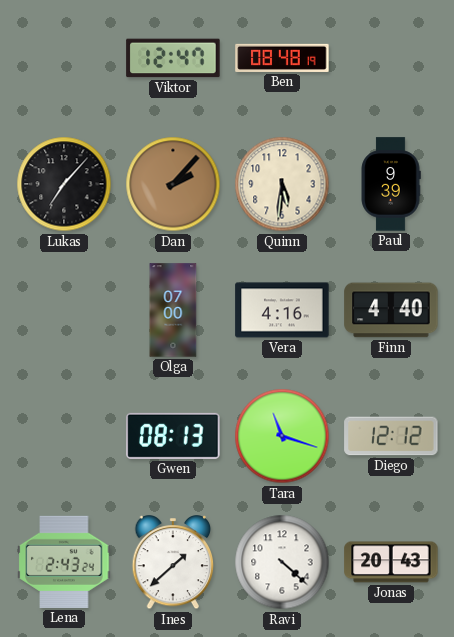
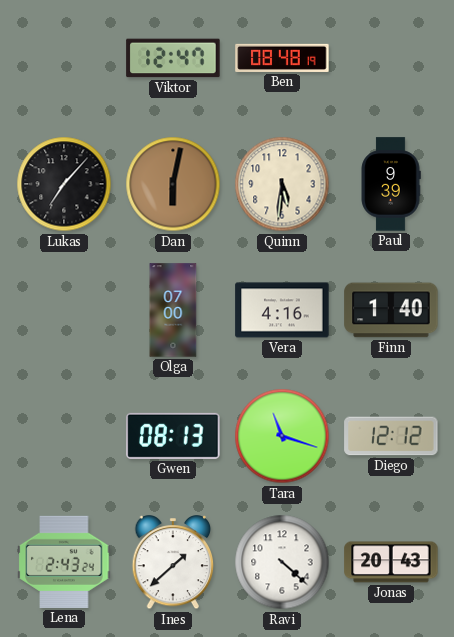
Dan: 2:07 -> 6:02 (173, 184)
Finn: 4:40 -> 1:40 (391, 310)
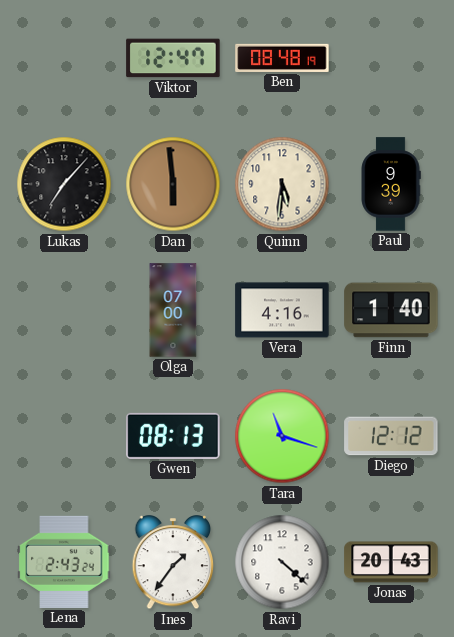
Dan: 6:02 -> 5:59 (173, 184)
Ines: 1:38 -> 1:36 (173, 563)
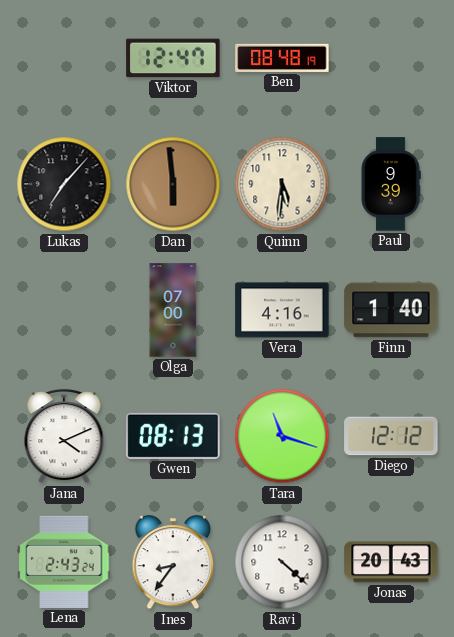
Jana: none -> 4:11 (64, 437)
Ines: 1:36 -> 8:36 (173, 563)
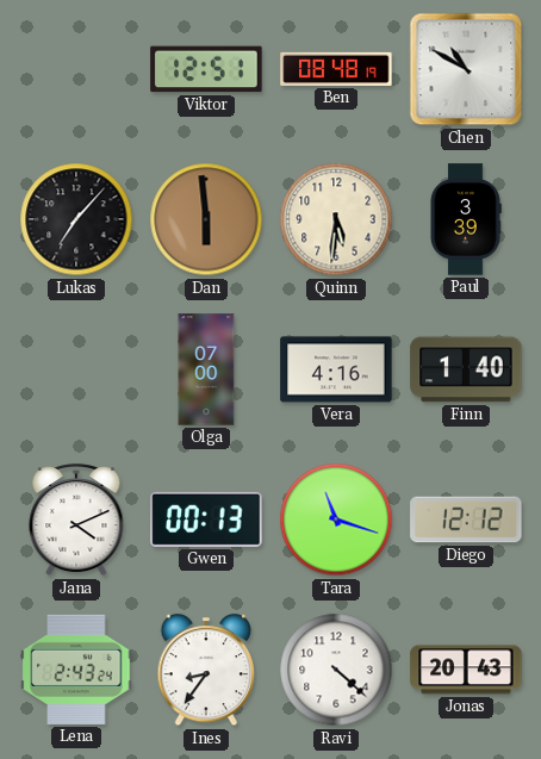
Viktor: 12:47 -> 12:51 (206, 69)
Chen: none -> 10:50 (466, 69)
Paul: 9:39 -> 3:39 (466, 219)
Gwen: 08:13 -> 00:13 (206, 520)
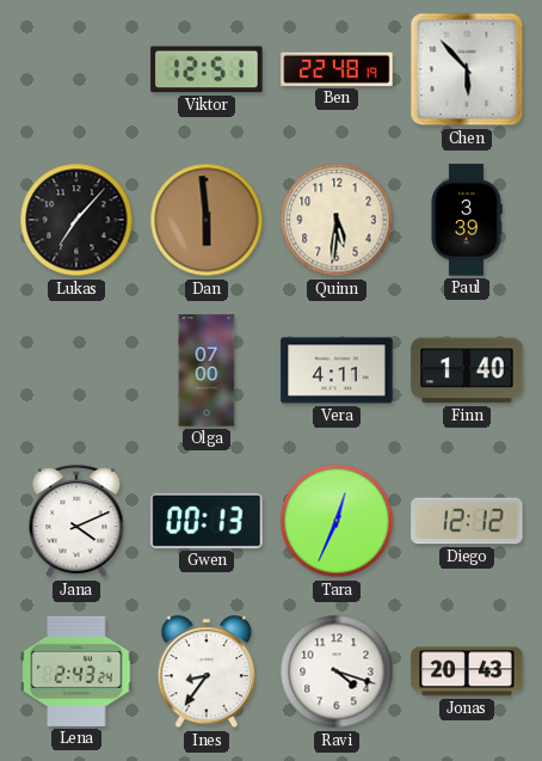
Ben: 08:48 -> 22:48 (337, 69)
Chen: 10:50 -> 5:53 (467, 69)
Vera: 4:16 -> 4:11 (337, 370)
Tara: 11:18 -> 12:34 (337, 521)
Ravi: 4:22 -> 4:18 (337, 671)
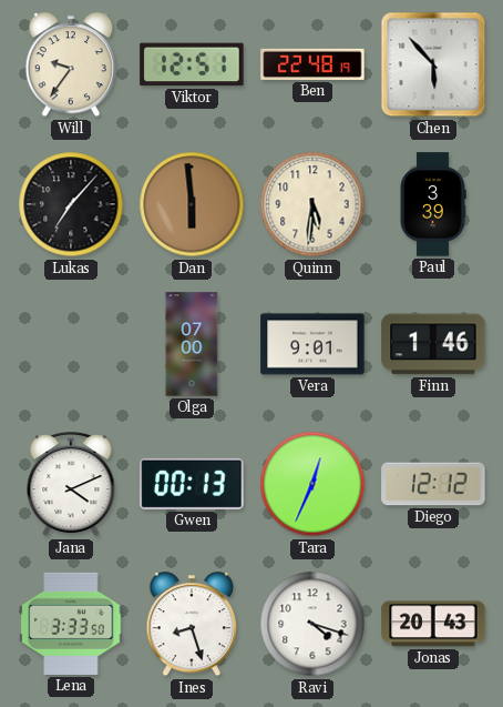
Will: none -> 9:36 (71, 65)
Vera: 4:11 -> 9:01 (312, 344)
Finn: 1:40 -> 1:46 (433, 344)
Lena: 2:43 -> 3:33 (71, 624)
Ines: 8:36 -> 8:27 (192, 625)
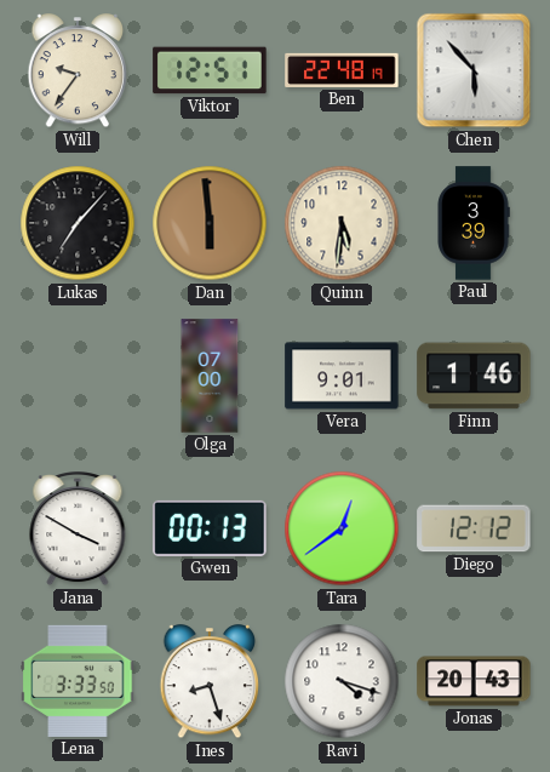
Jana: 4:11 -> 3:50 (78, 530)
Tara: 12:34 -> 12:39 (342, 528)
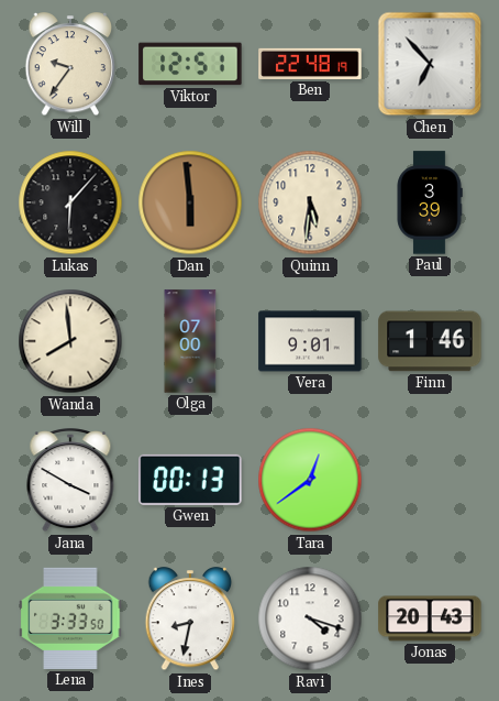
Chen: 5:53 -> 6:53 (430, 64)
Lukas: 7:07 -> 6:07 (70, 202)
Wanda: none -> 7:59 (70, 341)
Diego: 12:12 -> none (474, 528)
Ines: 8:27 -> 8:32 (190, 620)
